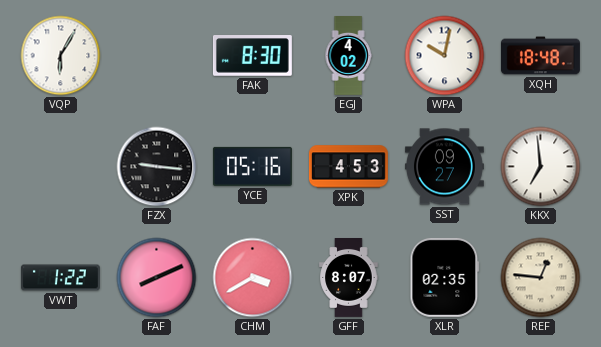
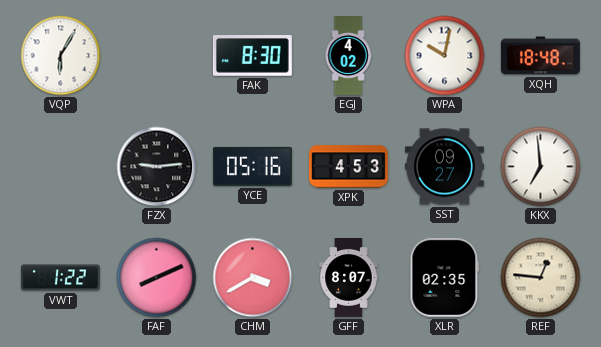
FZX: 9:16 -> 9:14 (157, 167)
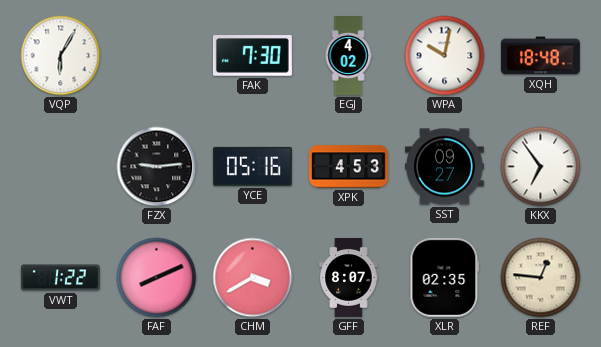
FAK: 8:30 -> 7:30 (252, 56)
KKX: 6:59 -> 6:54 (541, 167)
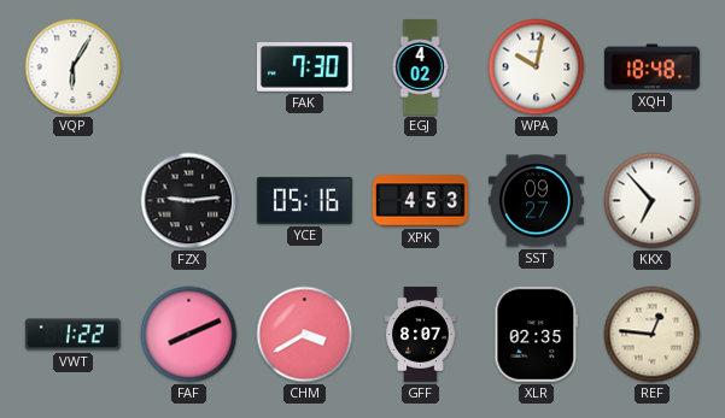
KKX: 6:54 -> 6:53 (653, 201)
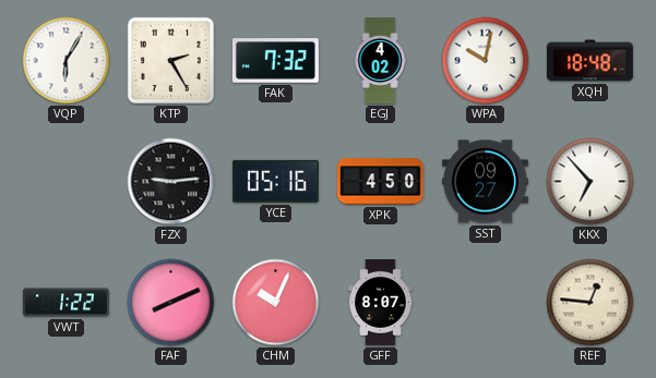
KTP: none -> 2:25 (170, 60)
FAK: 7:30 -> 7:32 (275, 61)
XPK: 4:53 -> 4:50 (380, 182)
CHM: 3:40 -> 10:04 (276, 303)
XLR: 02:35 -> none (537, 334)
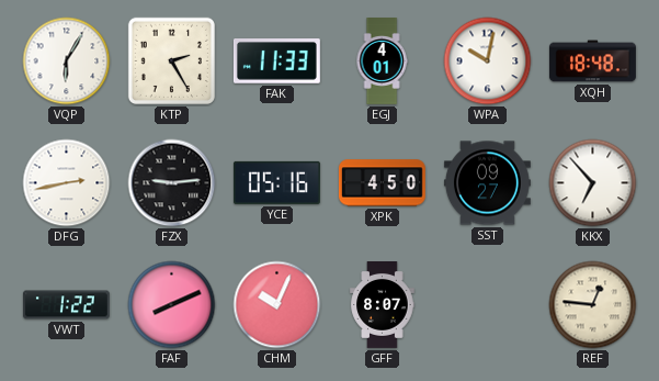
FAK: 7:32 -> 11:33 (276, 61)
EGJ: 4:02 -> 4:01 (382, 61)
DFG: none -> 2:43 (67, 183)
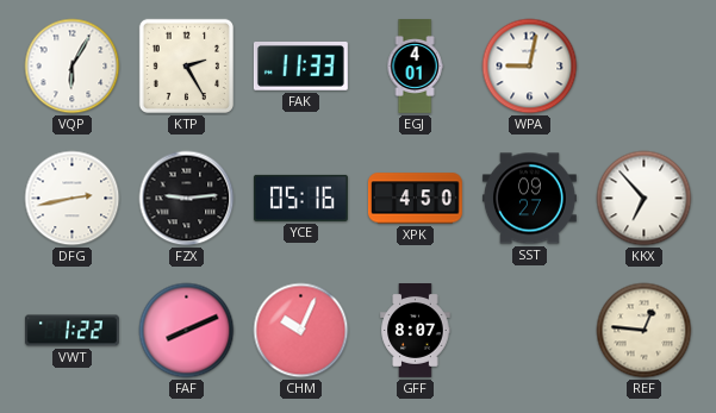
WPA: 10:02 -> 9:02 (530, 67)
XQH: 18:48 -> none (592, 61)
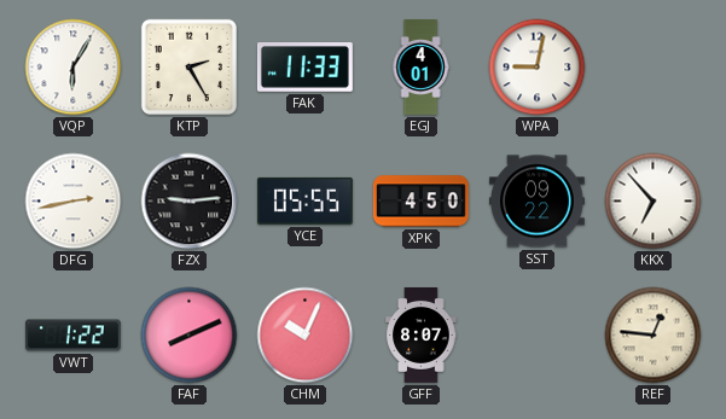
YCE: 05:16 -> 05:55 (304, 200)
SST: 09:27 -> 09:22 (536, 202)
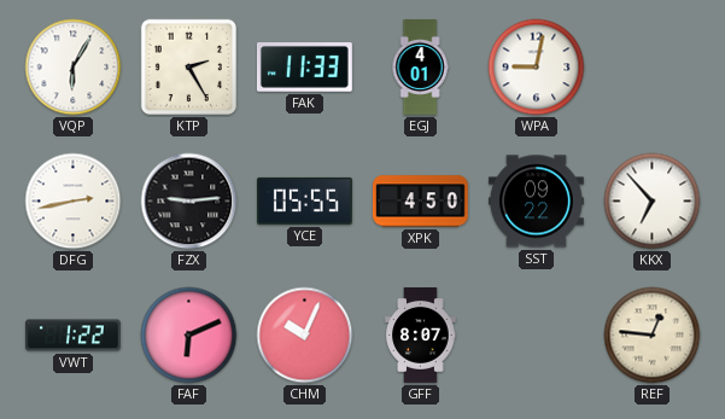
FAF: 8:11 -> 6:11 (189, 336)
